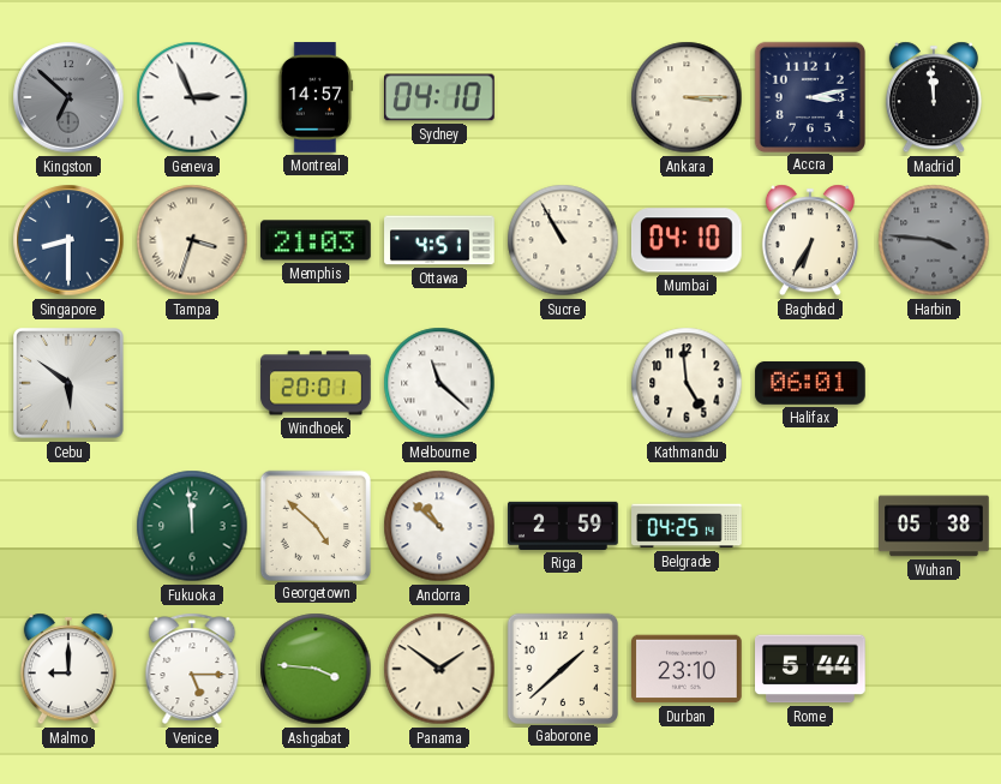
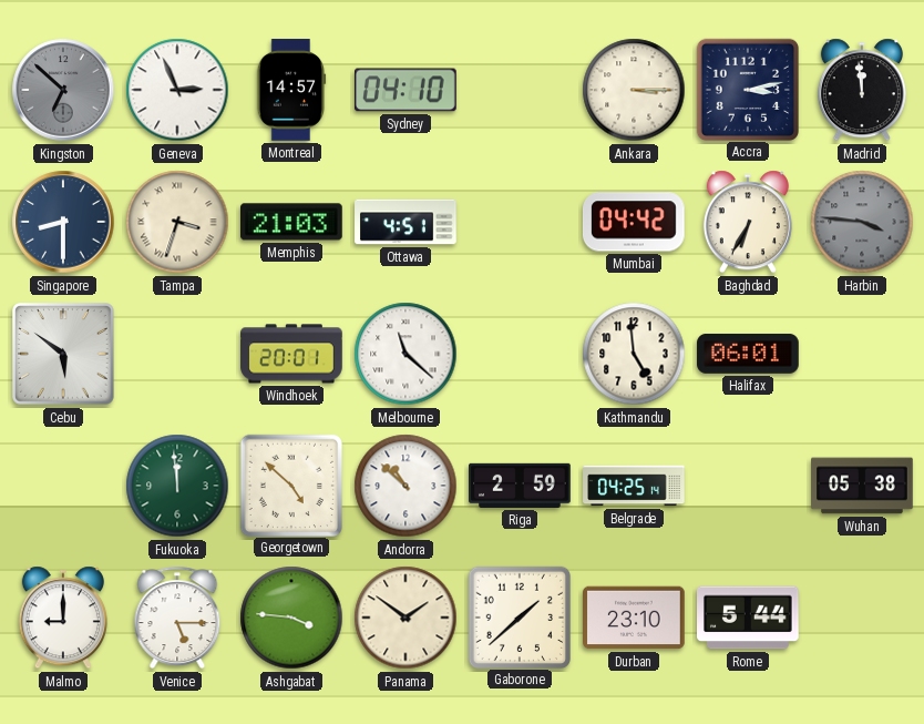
Sucre: 10:55 -> none (563, 240)
Mumbai: 04:10 -> 04:42 (634, 222)
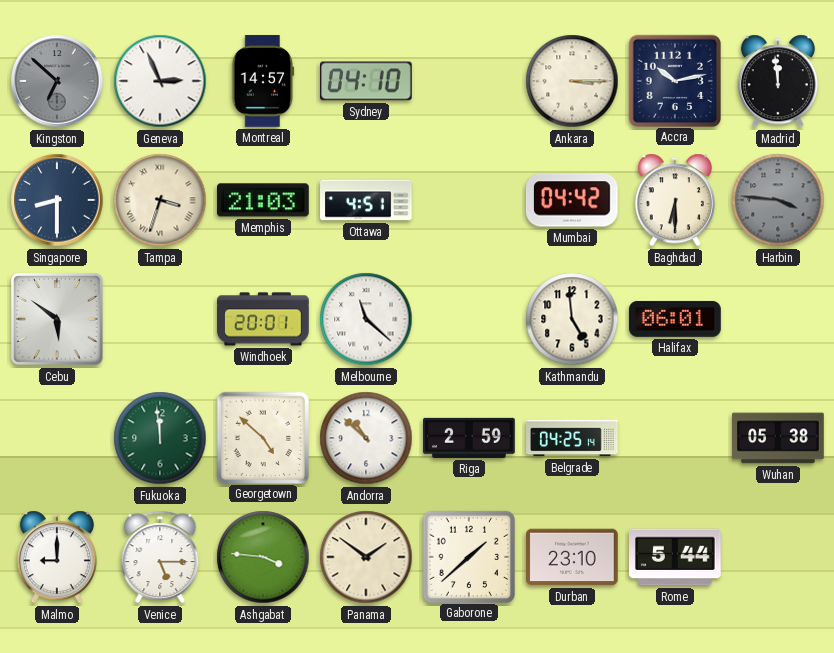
Accra: 3:13 -> 10:13 (674, 80)
Baghdad: 6:35 -> 6:30 (675, 200)
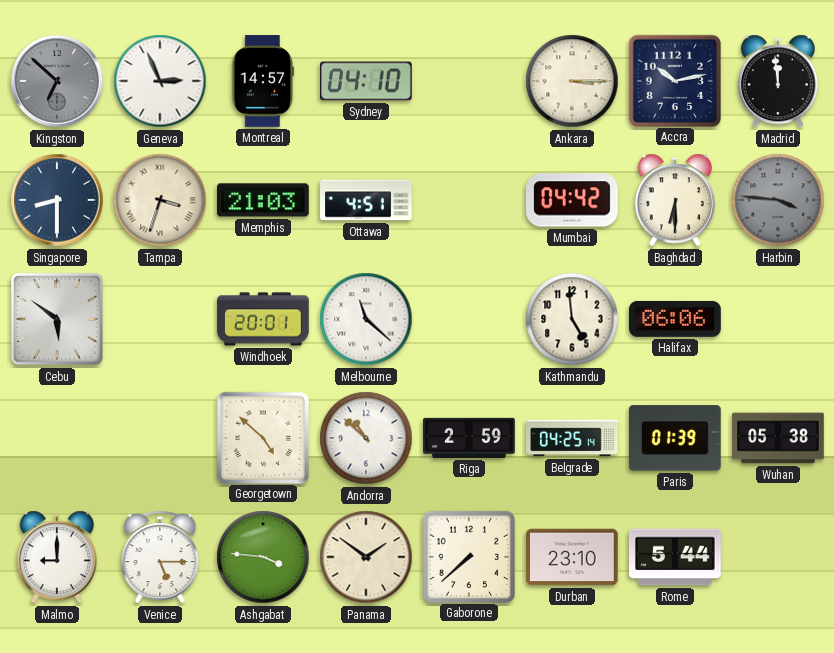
Halifax: 06:01 -> 06:06 (675, 319)
Fukuoka: 11:59 -> none (160, 438)
Paris: none -> 01:39 (675, 438)
Gaborone: 1:38 -> 7:38 (468, 556)
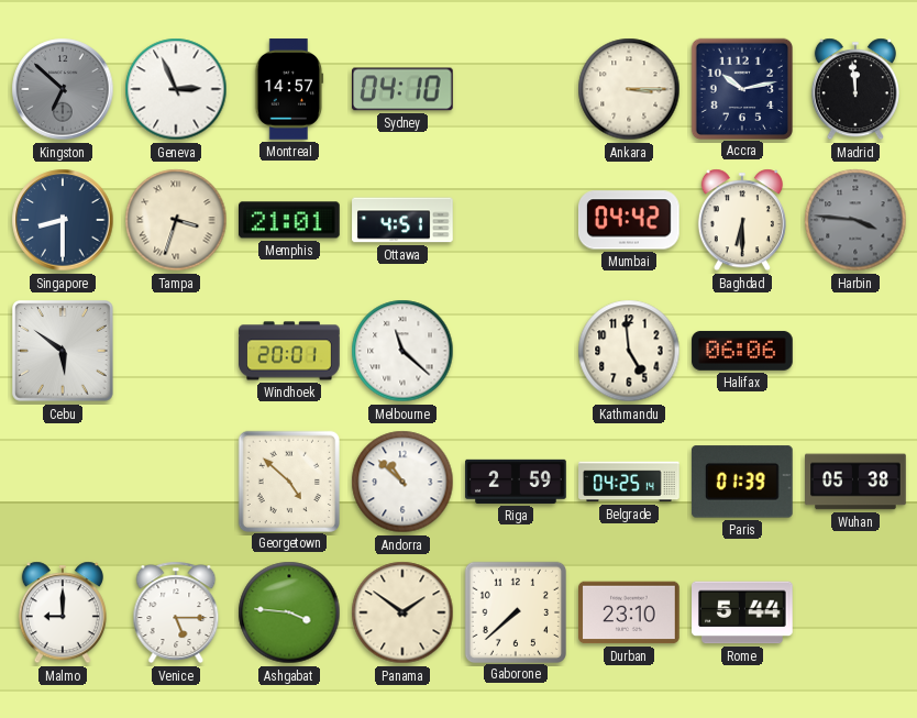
Memphis: 21:03 -> 21:01 (290, 220)
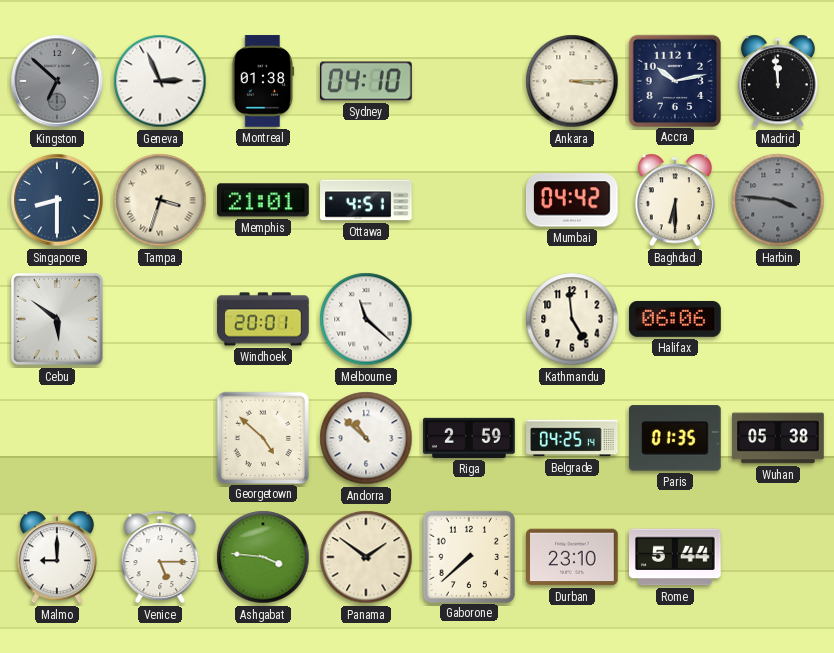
Montreal: 14:57 -> 01:38 (263, 81)
Paris: 01:39 -> 01:35 (675, 438)
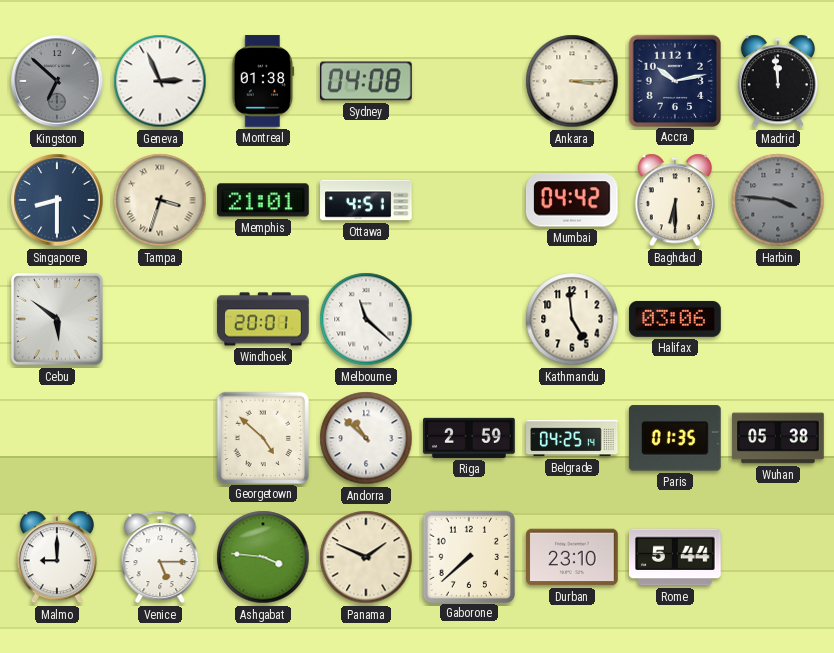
Sydney: 04:10 -> 04:08 (367, 81)
Halifax: 06:06 -> 03:06 (675, 319)
Panama: 1:51 -> 1:49 (366, 557)
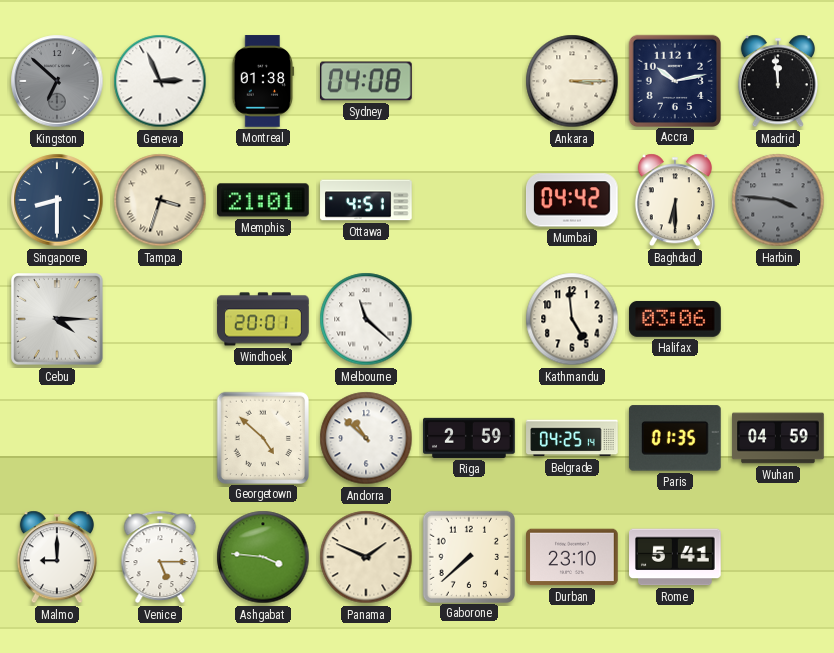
Cebu: 5:51 -> 4:15 (57, 319)
Wuhan: 05:38 -> 04:59 (778, 438)
Rome: 5:44 -> 5:41 (676, 557)
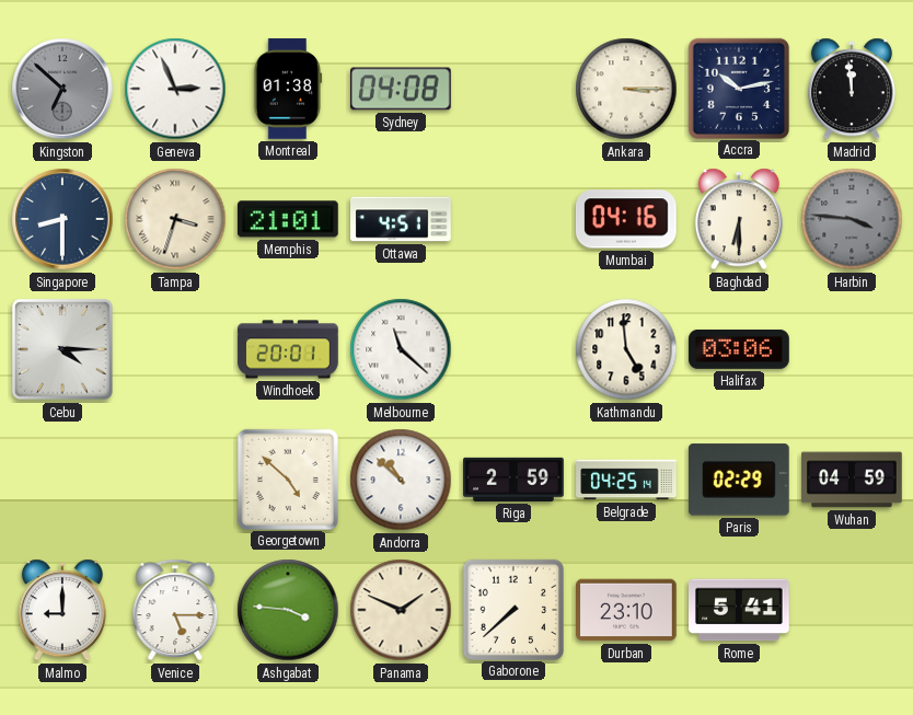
Mumbai: 04:42 -> 04:16 (626, 219)
Paris: 01:35 -> 02:29 (739, 480)
